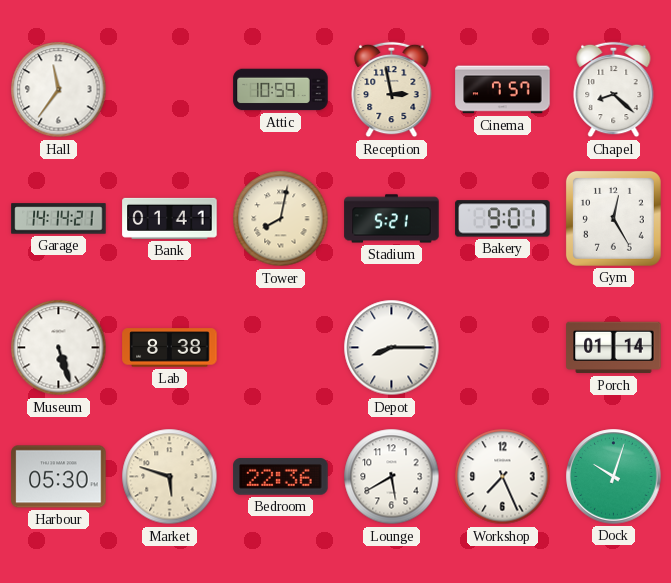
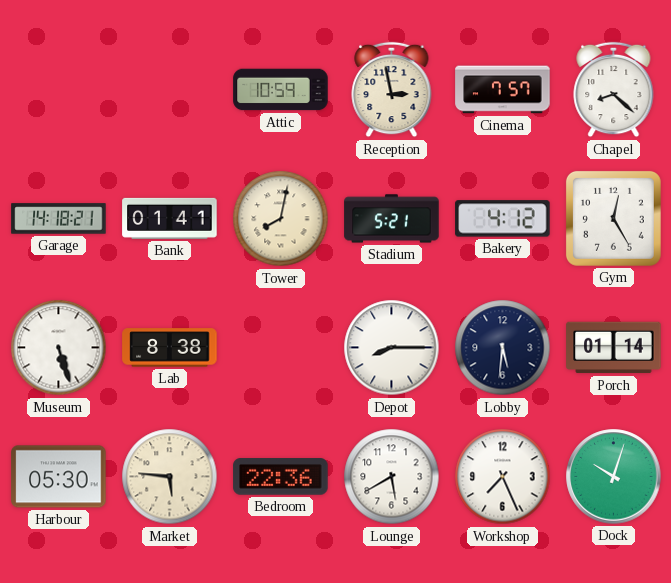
Hall: 11:36 -> none (59, 90)
Garage: 14:14 -> 14:18 (59, 219)
Bakery: 9:01 -> 4:12 (503, 219)
Lobby: none -> 5:31 (503, 348)
Market: 5:48 -> 5:46 (170, 477)
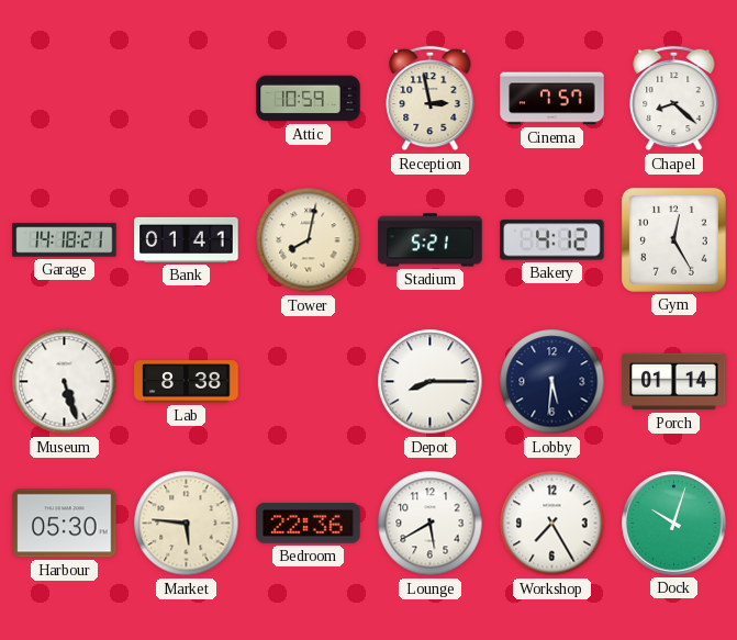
Workshop: 7:26 -> 7:25 (552, 524)
